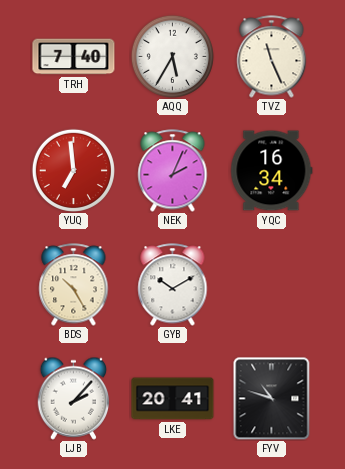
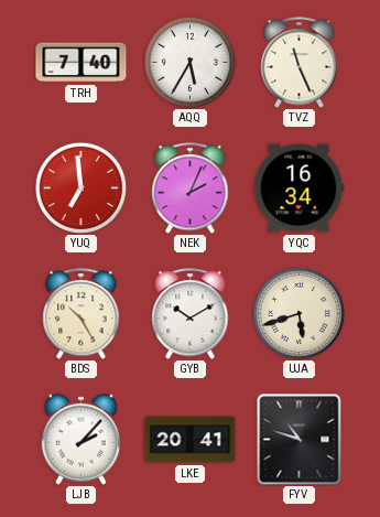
UJA: none -> 5:42 (298, 313)
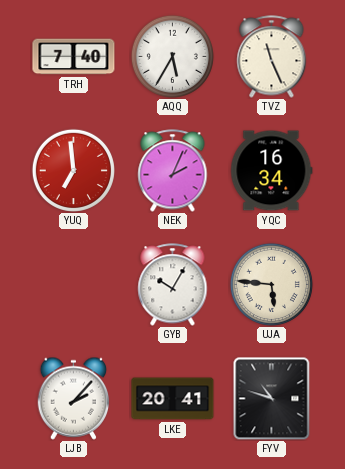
BDS: 10:25 -> none (82, 314)
GYB: 10:10 -> 10:05 (173, 285)
UJA: 5:42 -> 5:46 (271, 284)
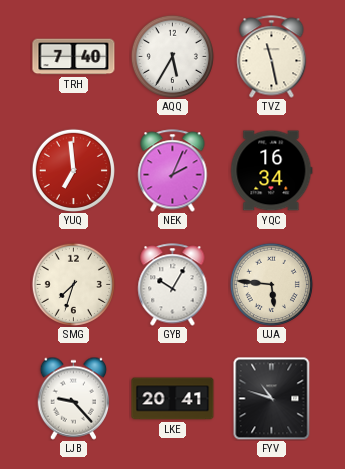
TVZ: 11:26 -> 11:28 (272, 57)
SMG: none -> 7:33 (73, 284)
LJB: 2:07 -> 9:23 (74, 398)
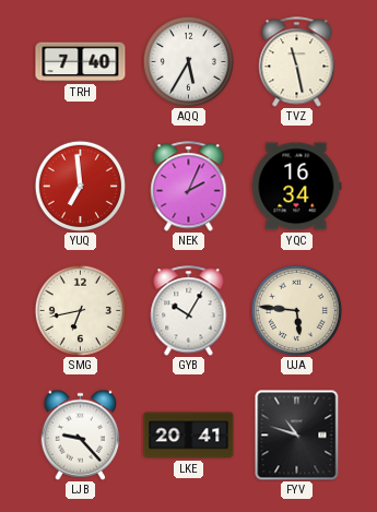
SMG: 7:33 -> 6:43 (80, 310)
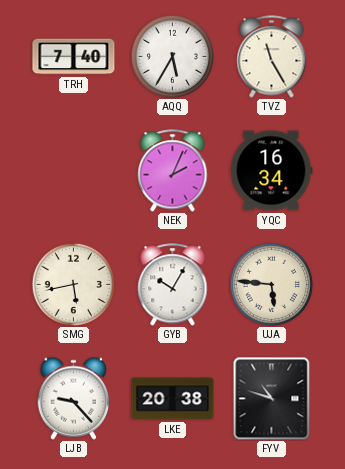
TVZ: 11:28 -> 11:25 (272, 57)
YUQ: 6:59 -> none (80, 186)
SMG: 6:43 -> 5:43 (73, 284)
LKE: 20:41 -> 20:38 (173, 399)
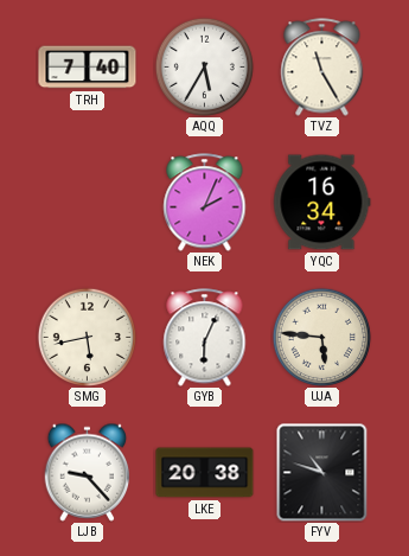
GYB: 10:05 -> 6:04 (205, 338)
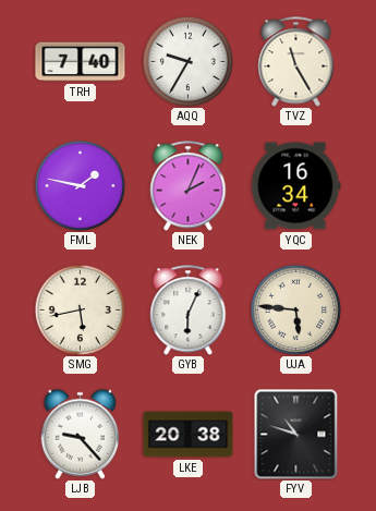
AQQ: 5:35 -> 9:35 (187, 61)
FML: none -> 1:47 (80, 185)
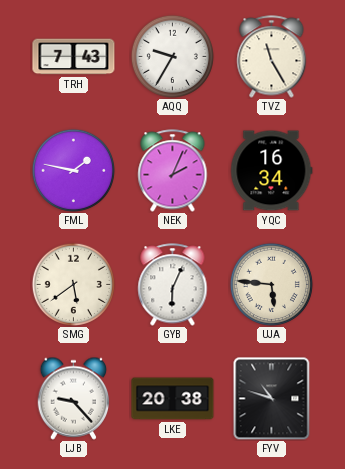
TRH: 7:40 -> 7:43 (74, 57)
SMG: 5:43 -> 5:39 (73, 284)
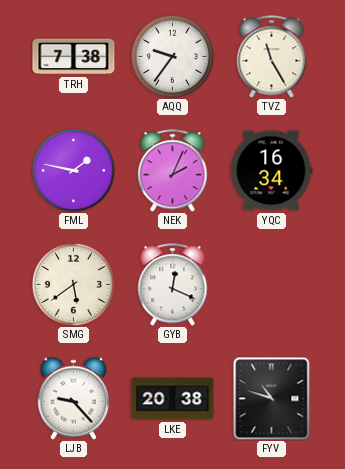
TRH: 7:43 -> 7:38 (74, 57)
AQQ: 9:35 -> 9:36 (172, 56)
GYB: 6:04 -> 12:19 (173, 285)
UJA: 5:46 -> none (271, 284)
